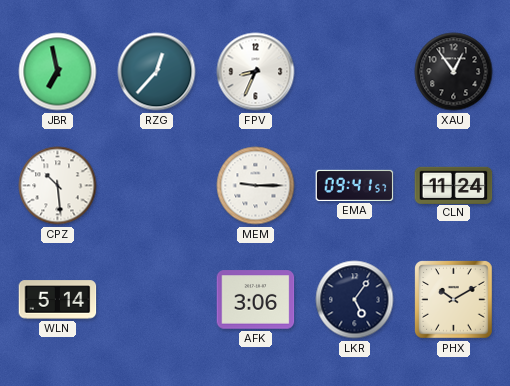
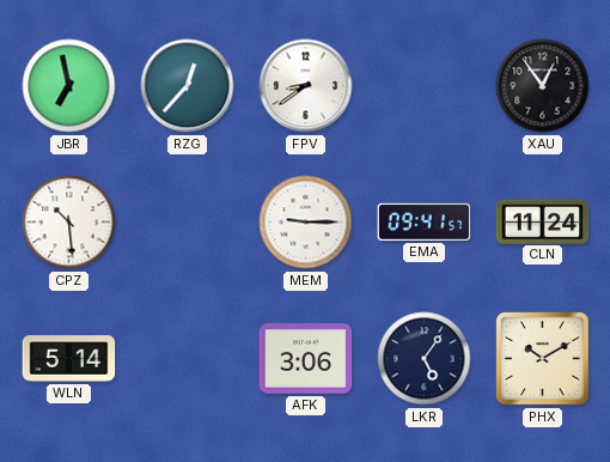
FPV: 8:34 -> 8:39 (306, 86)
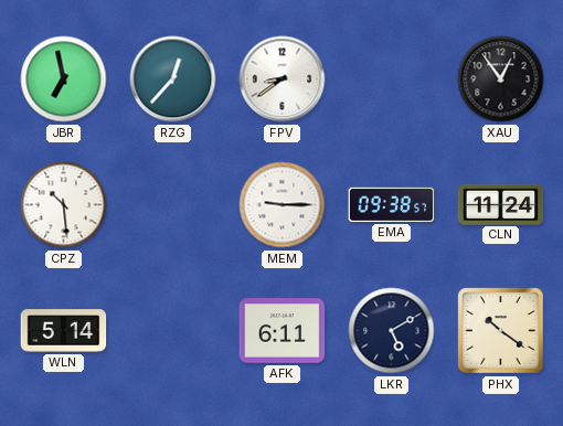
EMA: 09:41 -> 09:38 (392, 204)
AFK: 3:06 -> 6:11 (283, 331)
LKR: 5:06 -> 5:10 (392, 331)
PHX: 10:10 -> 10:21 (501, 331)
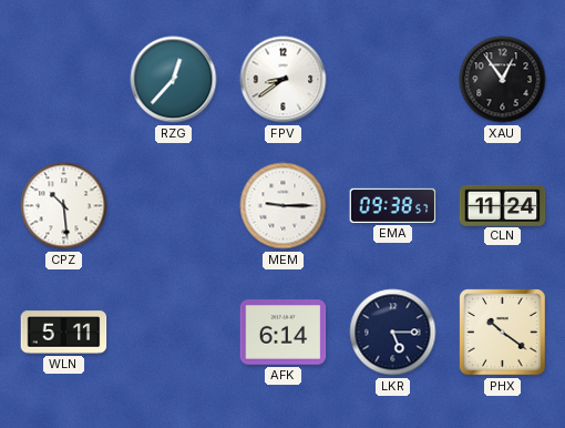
JBR: 6:58 -> none (64, 79)
WLN: 5:14 -> 5:11 (64, 333)
AFK: 6:11 -> 6:14 (284, 333)
LKR: 5:10 -> 5:15 (393, 333)
